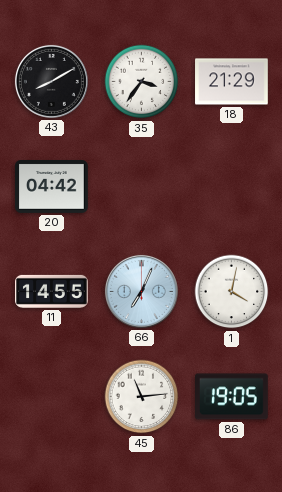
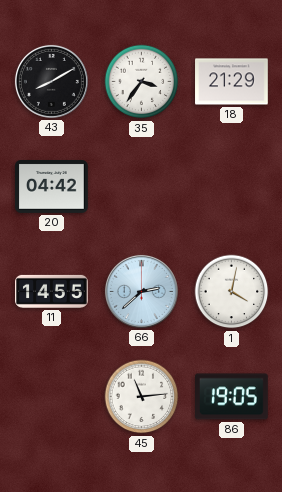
66: 7:04 -> 2:38 (141, 291)
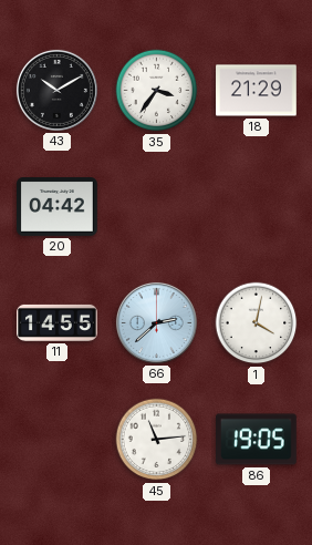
43: 8:10 -> 10:10 (56, 90)
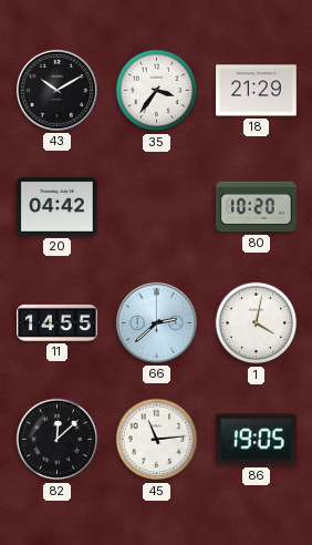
80: none -> 10:20 (257, 207)
82: none -> 12:08 (58, 440)
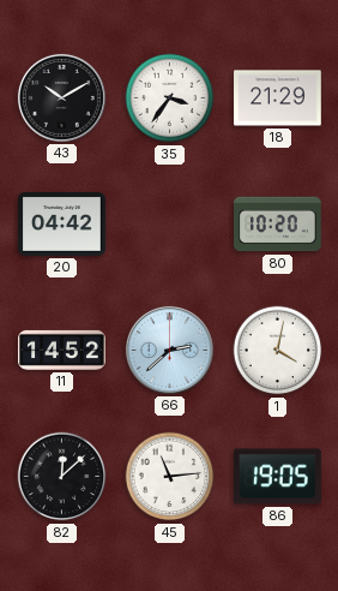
11: 14:55 -> 14:52 (62, 350)
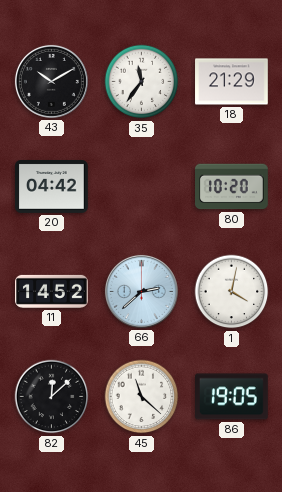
35: 3:36 -> 11:36 (142, 82)
45: 11:14 -> 11:22 (142, 397)
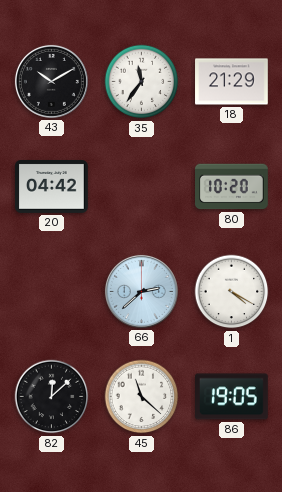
11: 14:52 -> none (52, 291)
1: 4:02 -> 4:20 (232, 292)
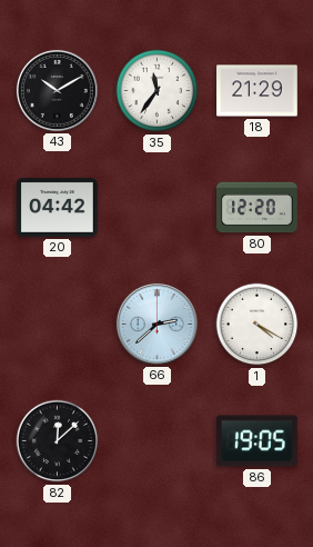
80: 10:20 -> 12:20 (258, 208)
45: 11:22 -> none (142, 397)
